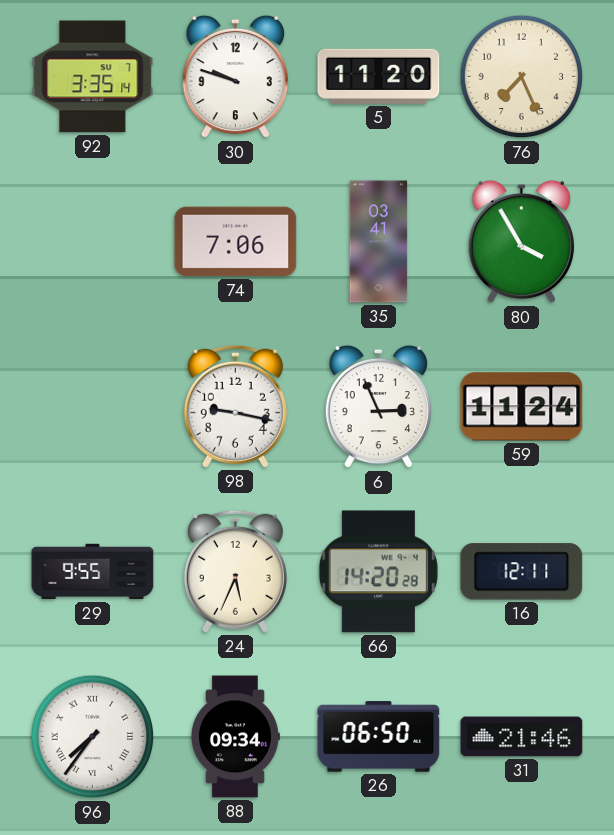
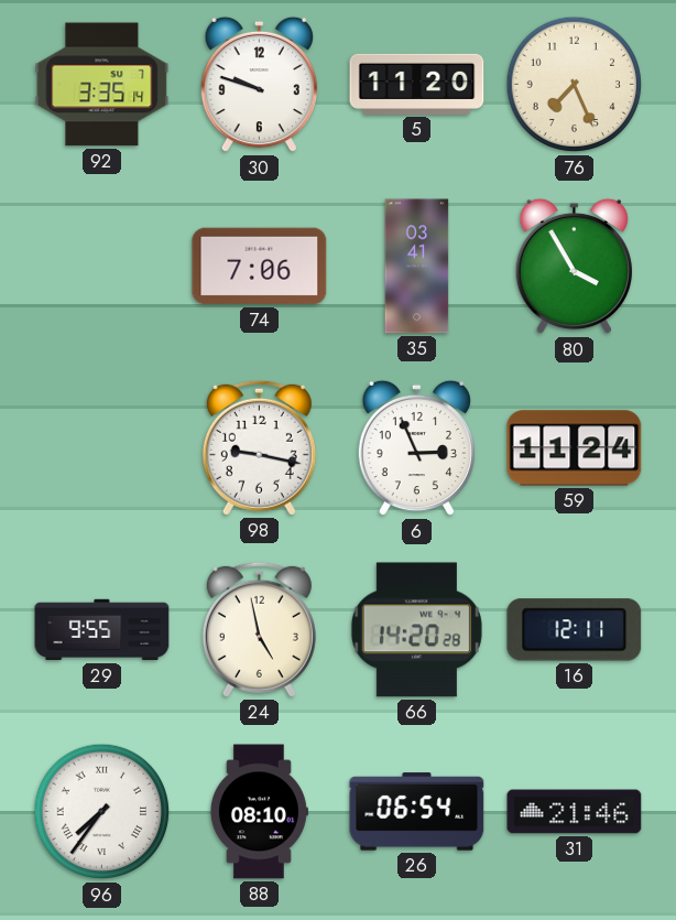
24: 5:34 -> 4:58 (259, 629)
88: 09:34 -> 08:10 (259, 812)
26: 06:50 -> 06:54 (417, 812)
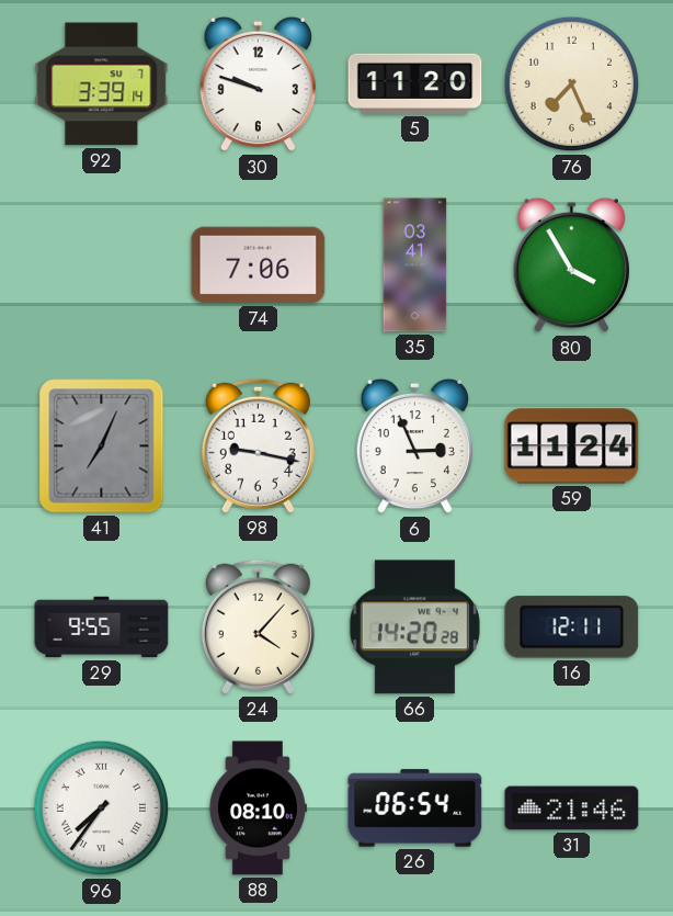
92: 3:35 -> 3:39 (102, 84)
41: none -> 7:04 (102, 446)
24: 4:58 -> 4:07 (258, 626)
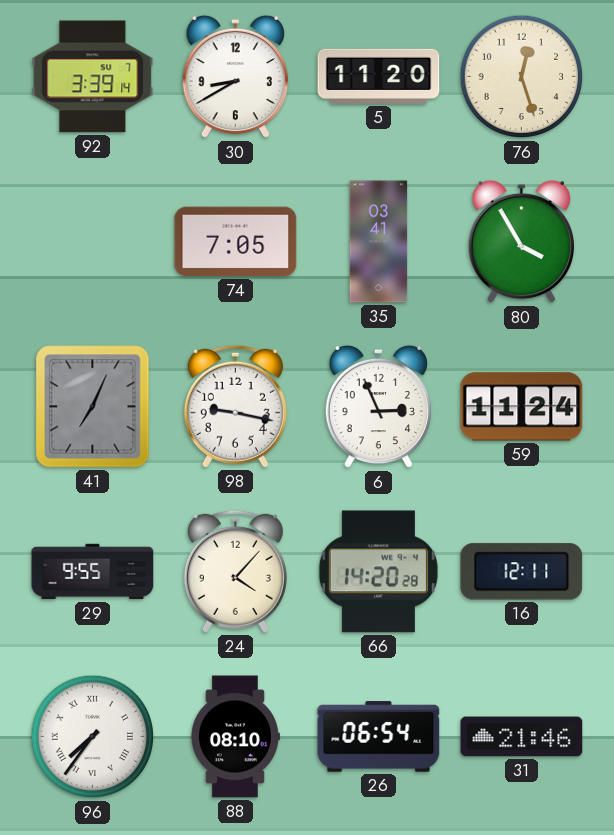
30: 9:48 -> 8:40 (235, 77)
76: 7:26 -> 12:27 (522, 77)
74: 7:06 -> 7:05 (236, 242)
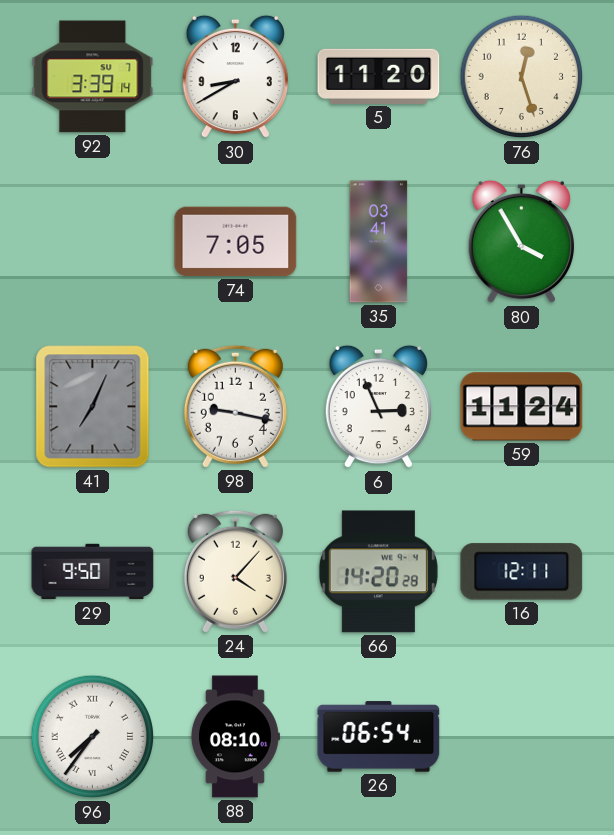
29: 9:55 -> 9:50 (93, 572)
31: 21:46 -> none (522, 737)
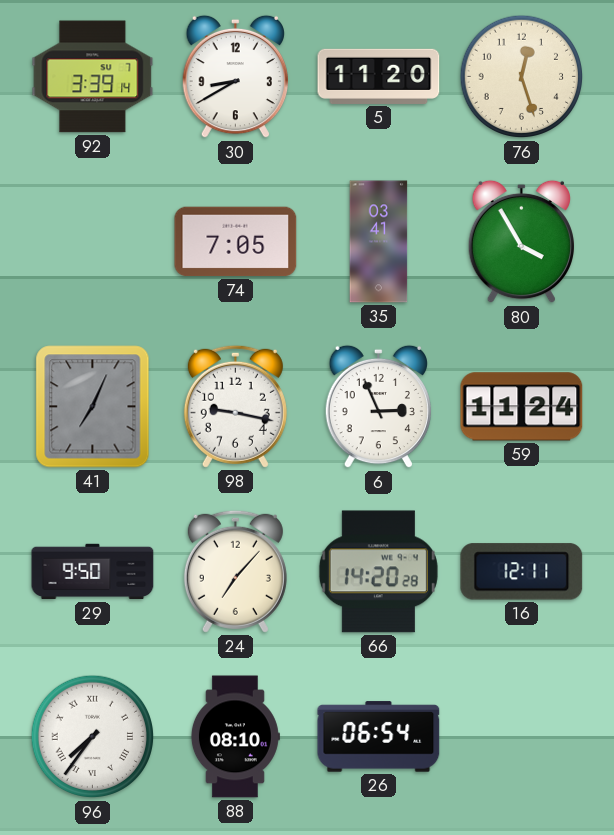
24: 4:07 -> 7:07 (235, 571)
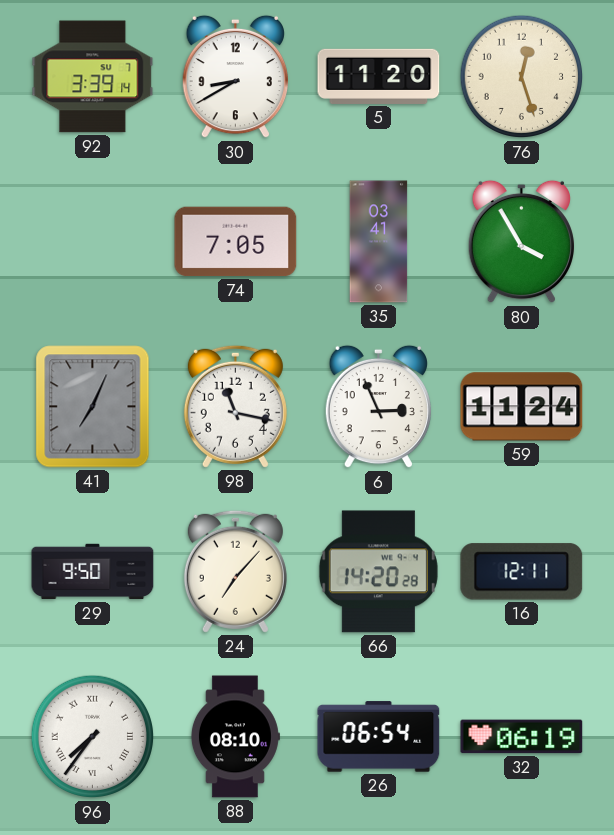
98: 9:17 -> 11:17 (235, 406)
32: none -> 06:19 (522, 737)
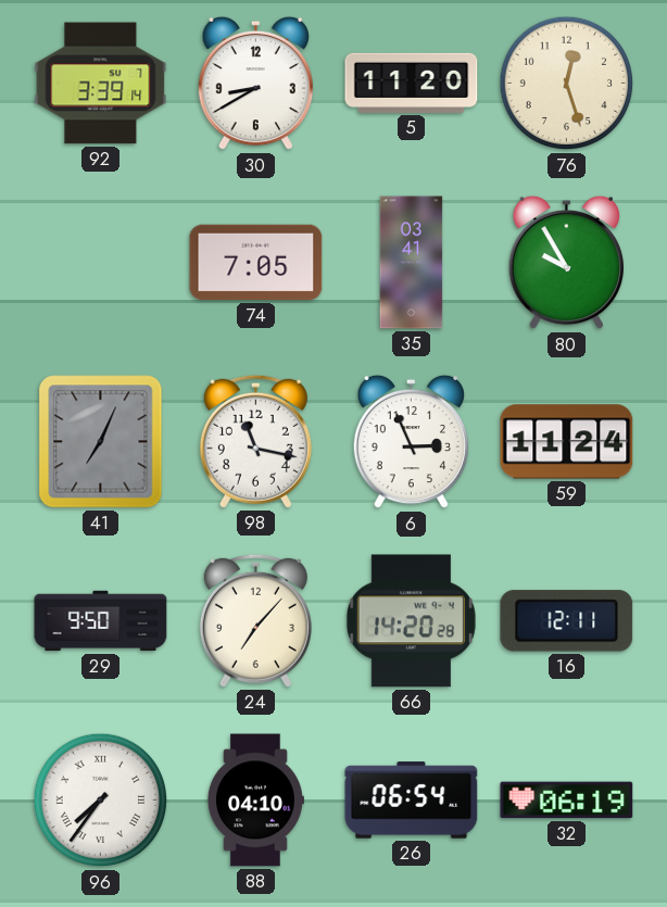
80: 3:55 -> 9:55 (566, 263)
88: 08:10 -> 04:10 (255, 801)
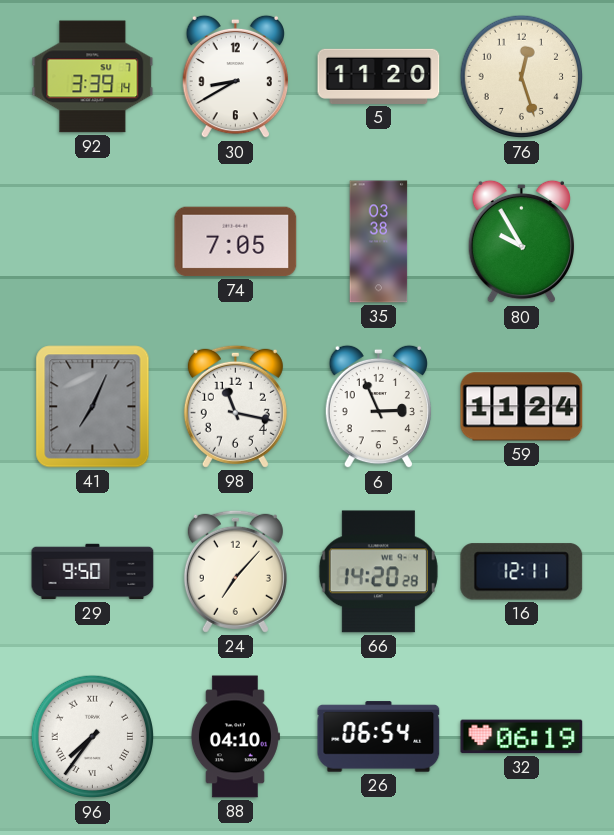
35: 03:41 -> 03:38 (379, 242)
